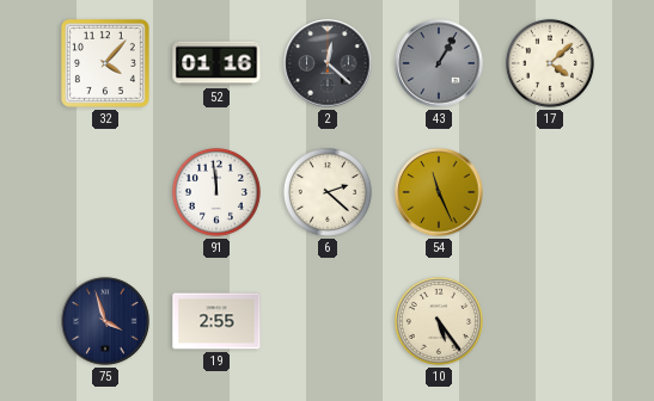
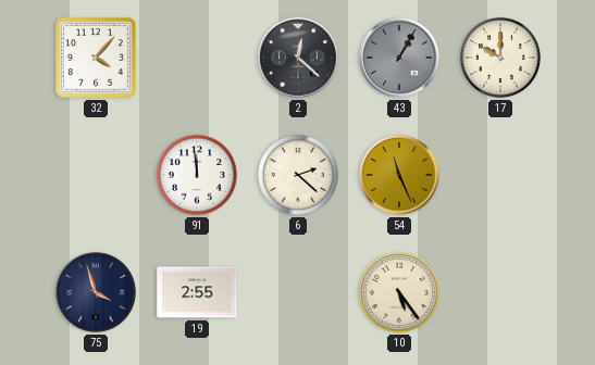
52: 01:16 -> none (216, 63)
17: 4:08 -> 10:00 (500, 58)
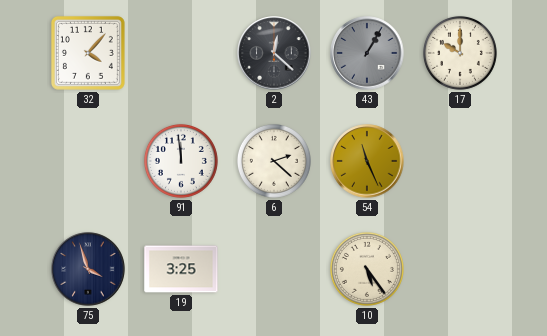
19: 2:55 -> 3:25 (181, 269)
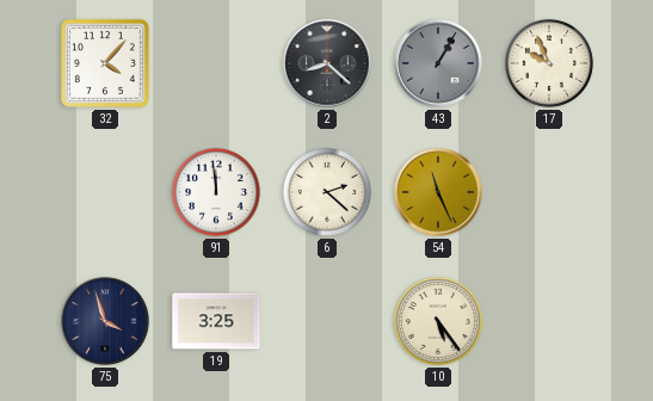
2: 12:22 -> 8:22 (327, 63)
17: 10:00 -> 9:56 (549, 63)
